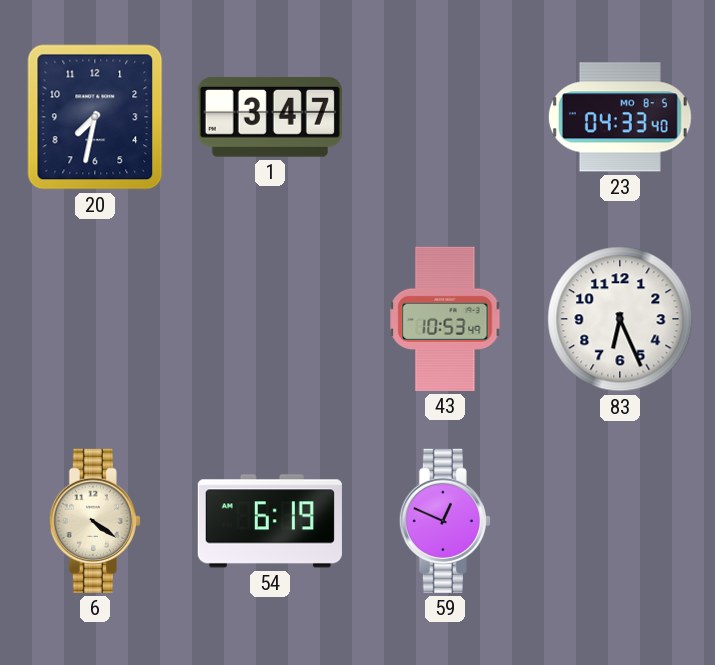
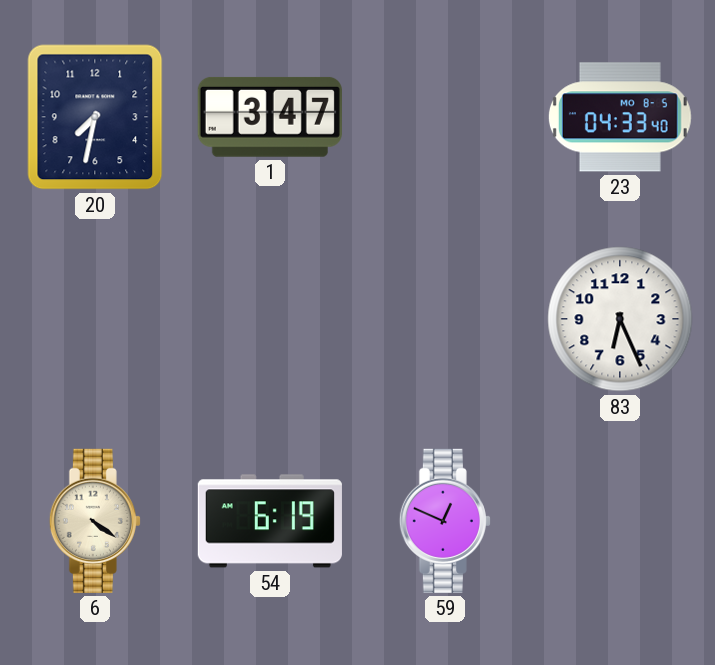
43: 10:53 -> none (445, 319)
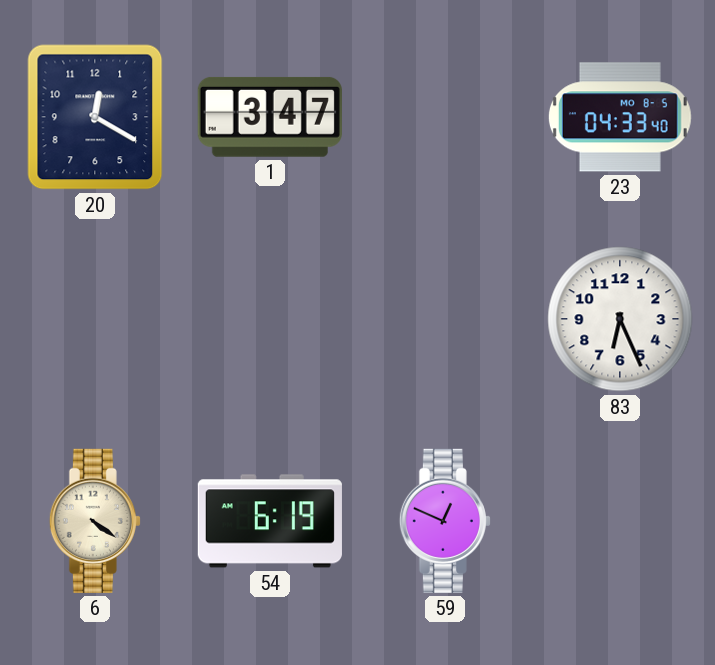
20: 7:32 -> 12:20 (95, 117)
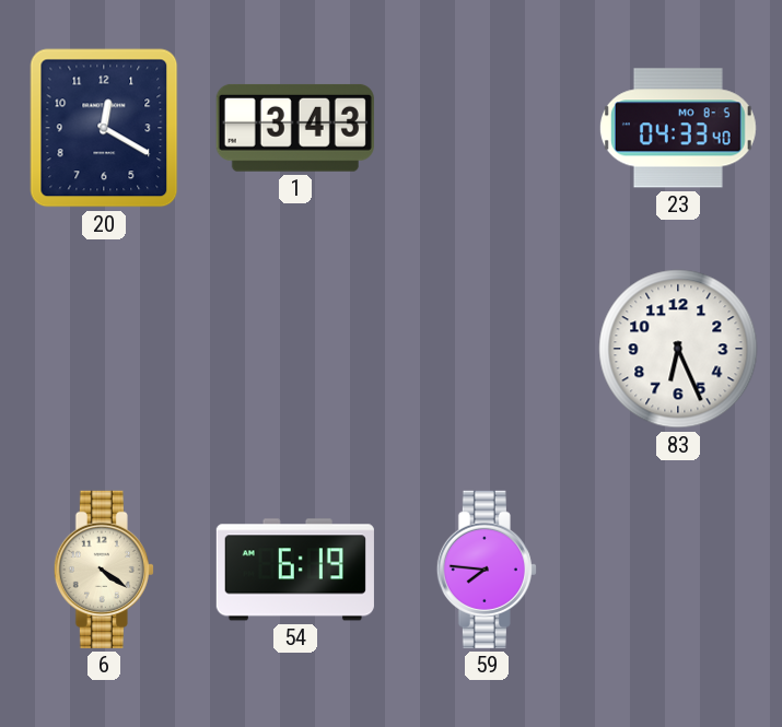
1: 3:47 -> 3:43 (295, 128)
59: 12:49 -> 7:46 (487, 570)
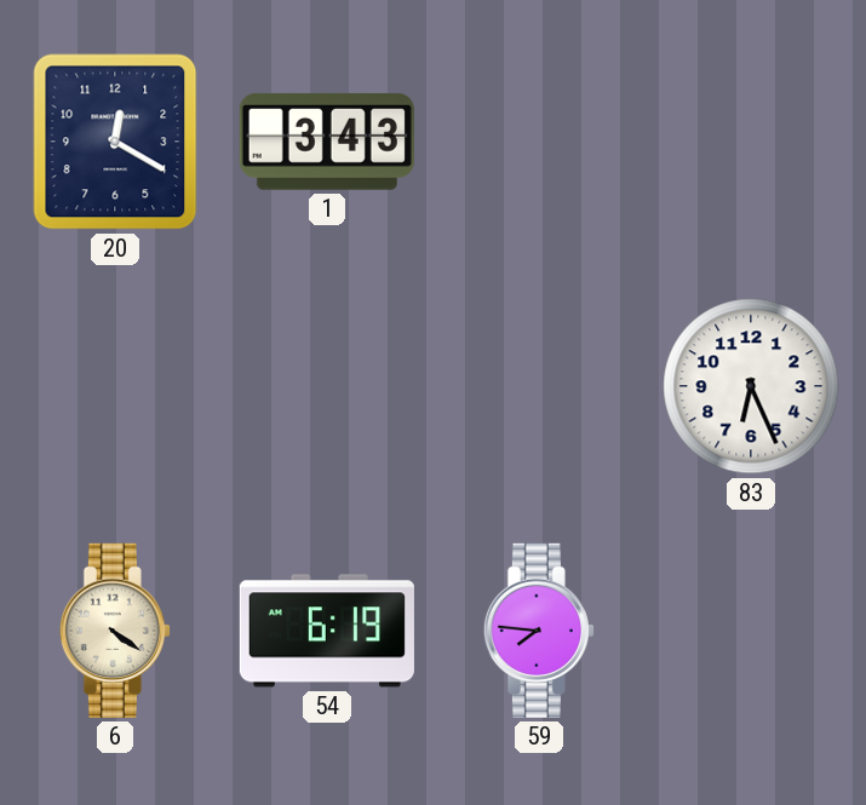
23: 04:33 -> none (678, 128)
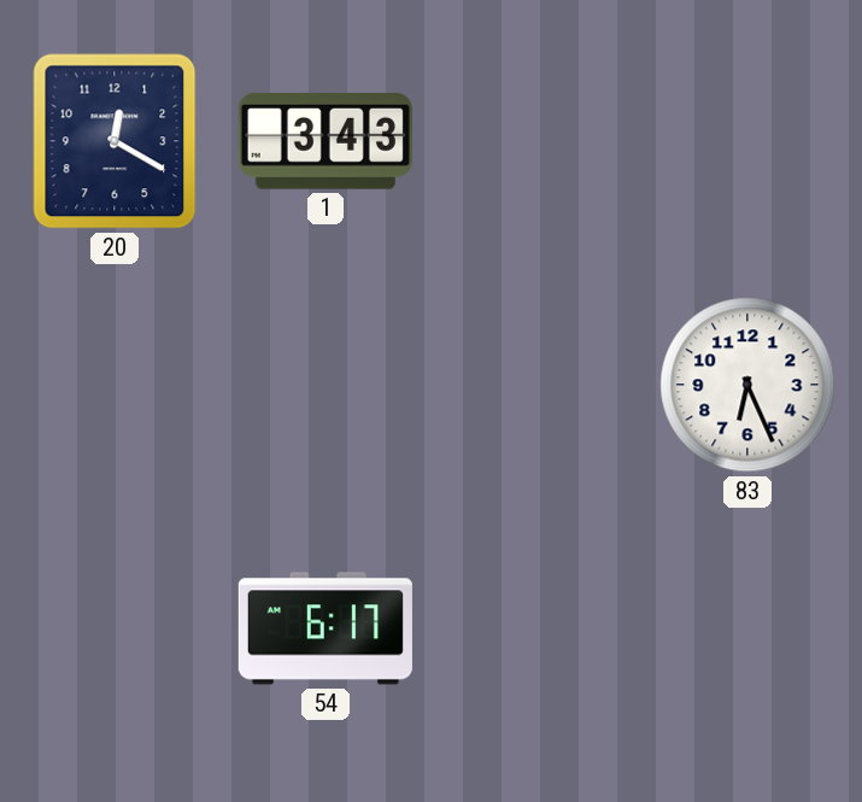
6: 4:21 -> none (115, 631)
54: 6:19 -> 6:17 (326, 628)
59: 7:46 -> none (539, 631)
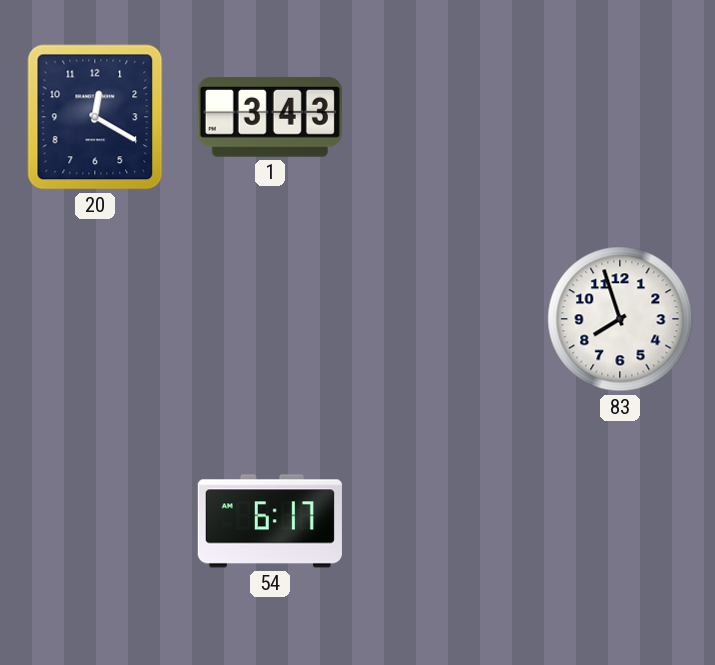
83: 6:26 -> 7:57 (620, 319)
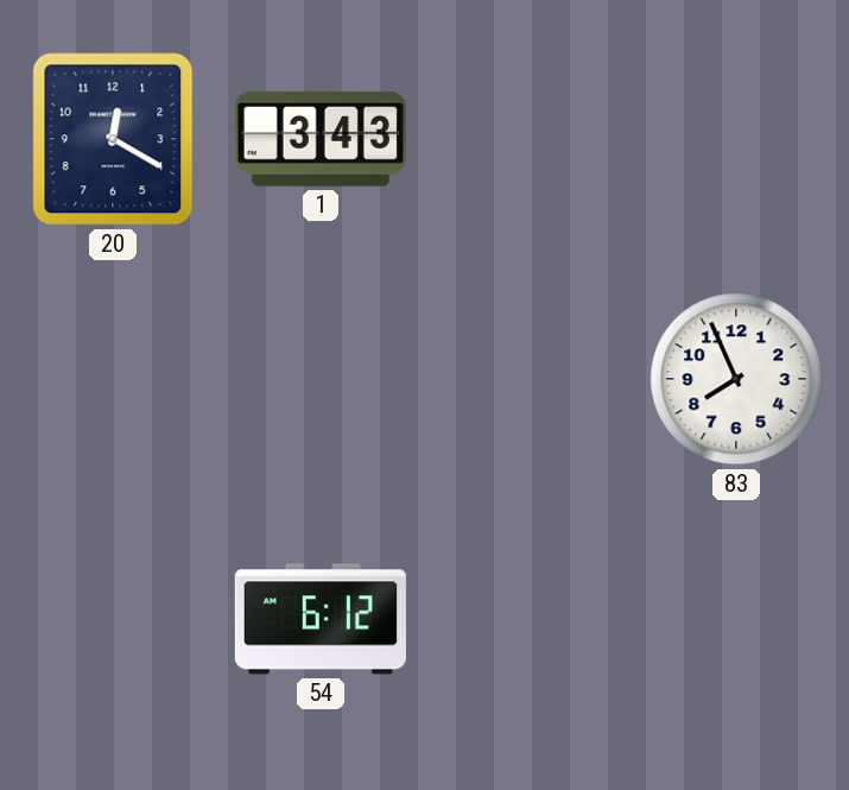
83: 7:57 -> 7:56 (736, 379)
54: 6:17 -> 6:12 (321, 619)
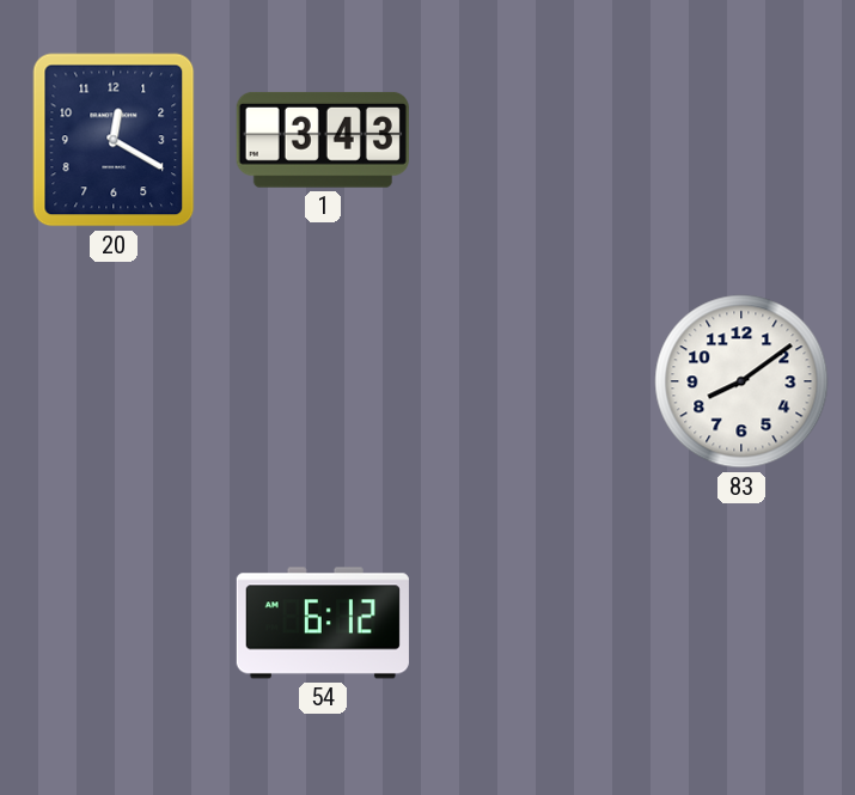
83: 7:56 -> 8:09 (741, 381)
